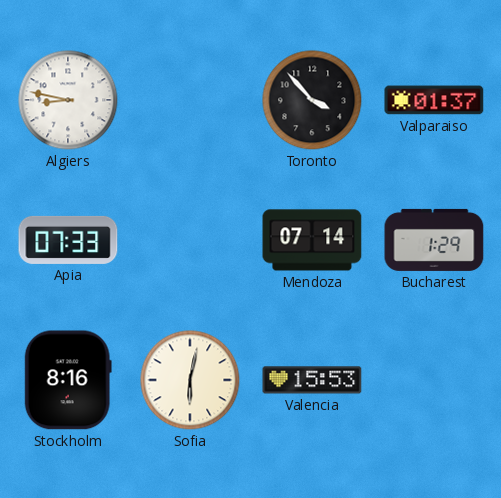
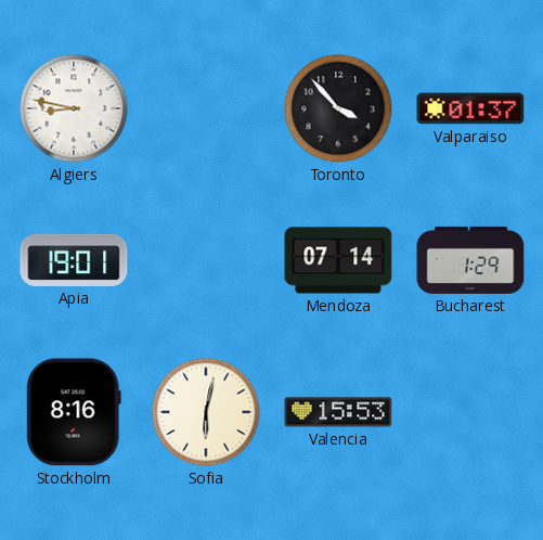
Apia: 07:33 -> 19:01 (74, 260)
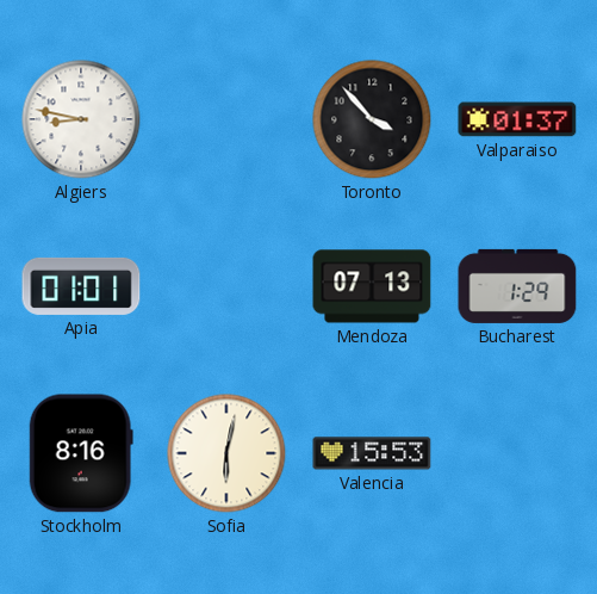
Apia: 19:01 -> 01:01 (81, 286)
Mendoza: 07:14 -> 07:13 (372, 286)
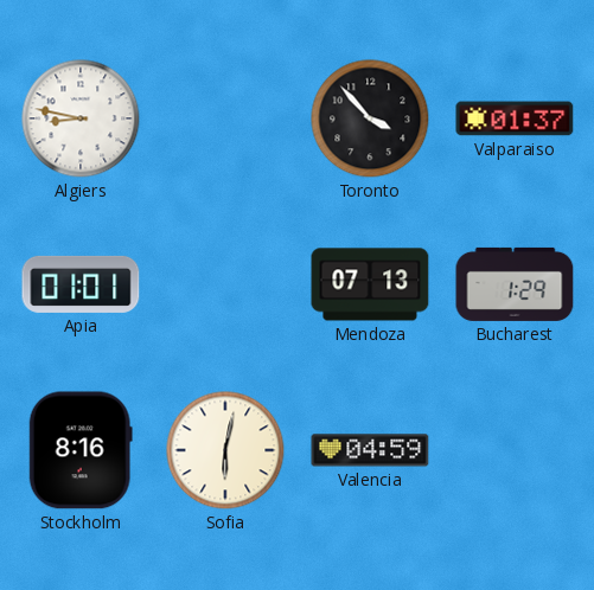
Valencia: 15:53 -> 04:59 (370, 450)
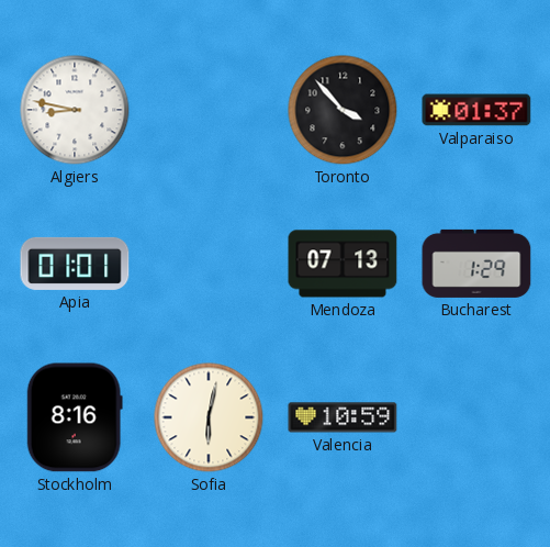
Valencia: 04:59 -> 10:59 (343, 417)
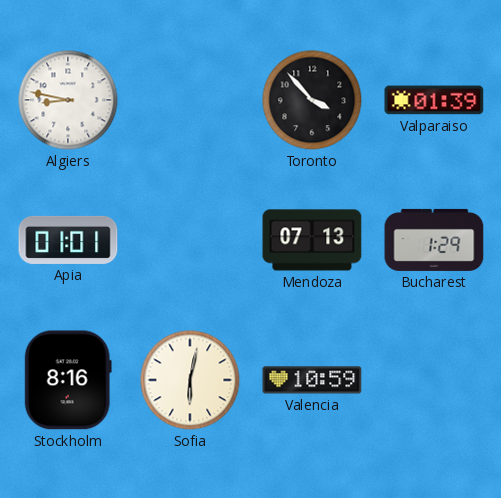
Valparaiso: 01:37 -> 01:39 (434, 100)
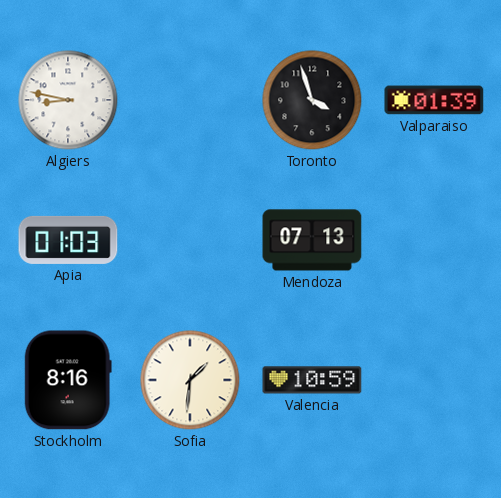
Toronto: 3:53 -> 3:57 (312, 100)
Apia: 01:01 -> 01:03 (68, 240)
Bucharest: 1:29 -> none (434, 240)
Sofia: 6:02 -> 1:31 (190, 380)
